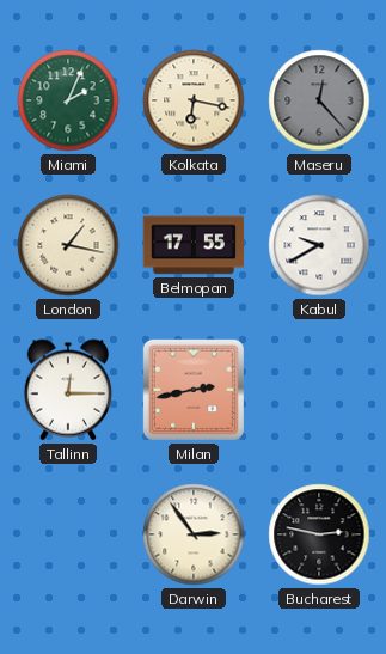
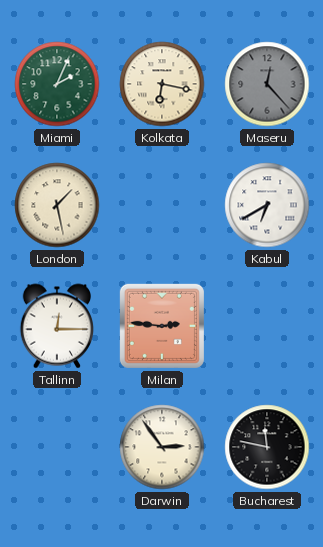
London: 1:17 -> 1:28 (57, 205)
Belmopan: 17:55 -> none (194, 245)
Kabul: 9:40 -> 6:40 (267, 205)
Milan: 2:43 -> 2:46 (162, 326)
Bucharest: 2:47 -> 11:47 (267, 447)
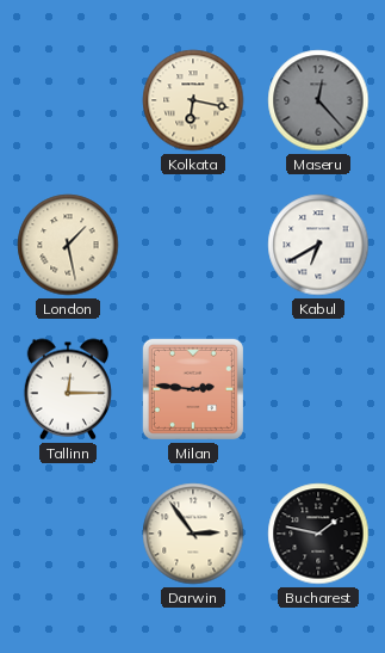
Miami: 2:04 -> none (57, 84)
Bucharest: 11:47 -> 1:47 (318, 534)
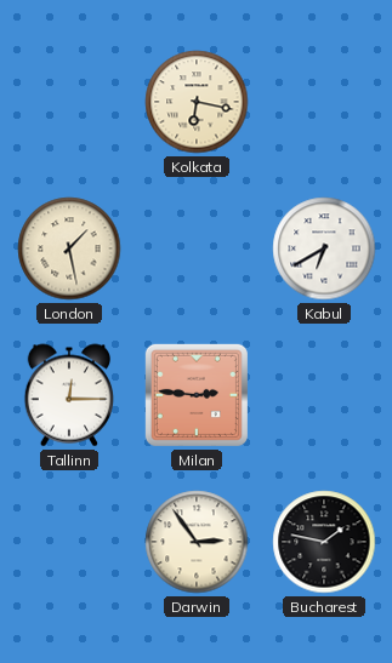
Maseru: 12:23 -> none (318, 100)
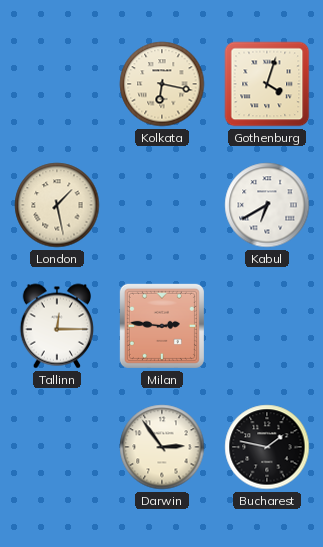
Gothenburg: none -> 4:03 (267, 84)
